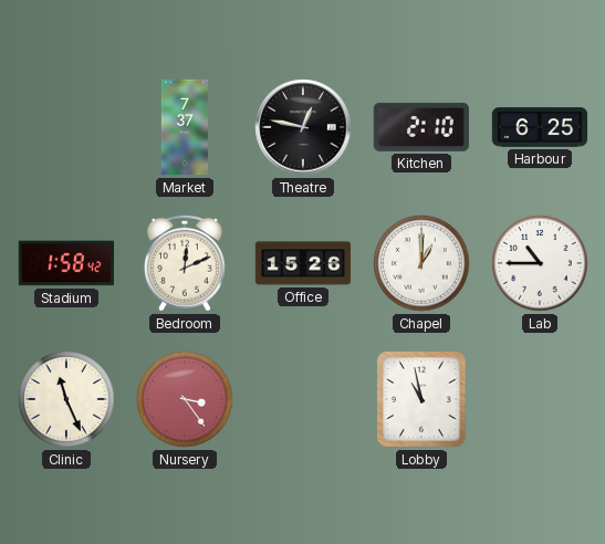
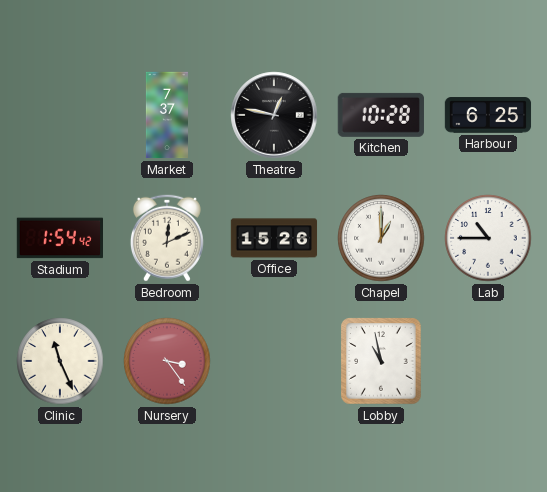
Kitchen: 2:10 -> 10:28 (381, 115)
Stadium: 1:58 -> 1:54 (59, 238)
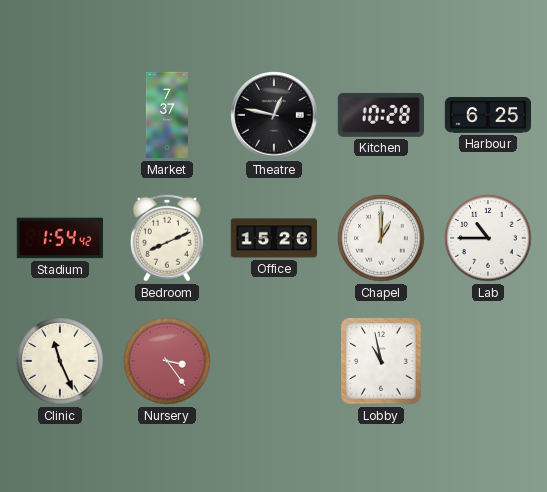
Bedroom: 12:11 -> 8:11 (167, 238)
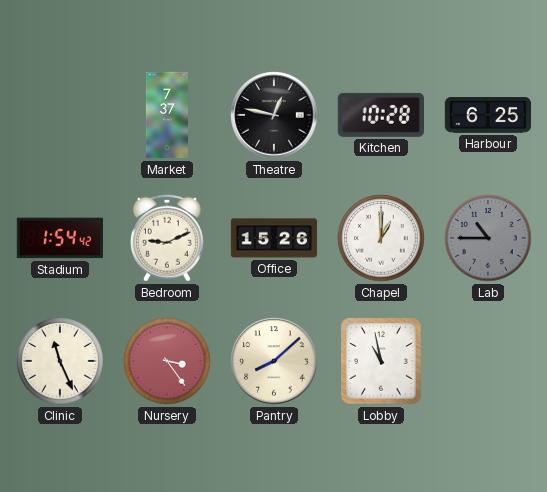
Bedroom: 8:11 -> 9:11 (167, 238)
Lab dial: white -> grey (488, 238)
Pantry: none -> 8:08 (274, 361)
